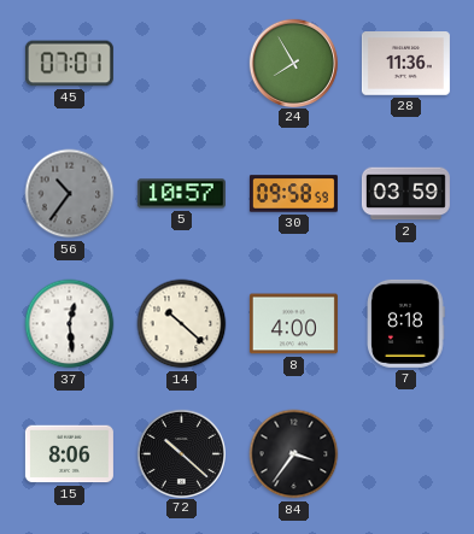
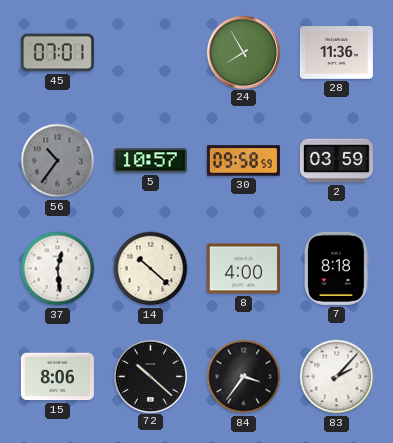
83: none -> 2:07 (337, 377)
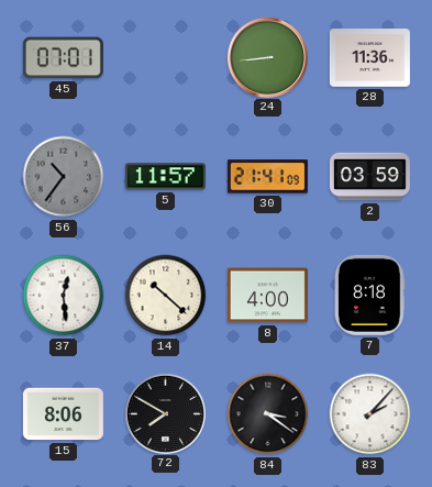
24: 7:55 -> 8:44 (267, 57)
5: 10:57 -> 11:57 (165, 177)
30: 09:58 -> 21:41 (267, 177)
72: 10:22 -> 7:50 (165, 413)
84: 3:36 -> 3:21 (268, 414)
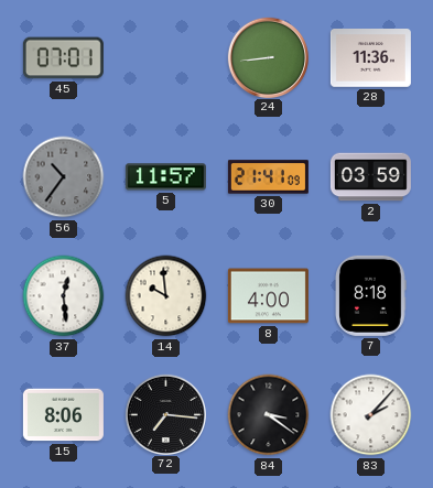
14: 10:22 -> 9:59 (166, 296)
72: 7:50 -> 7:16 (165, 414)
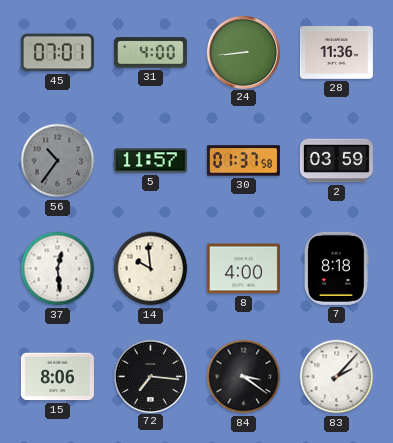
31: none -> 4:00 (150, 53)
30: 21:41 -> 01:37 (243, 161)
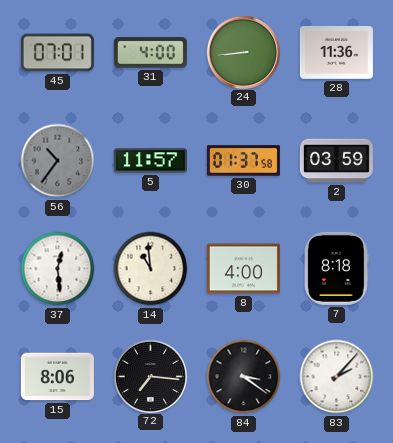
14: 9:59 -> 10:59 (151, 269)
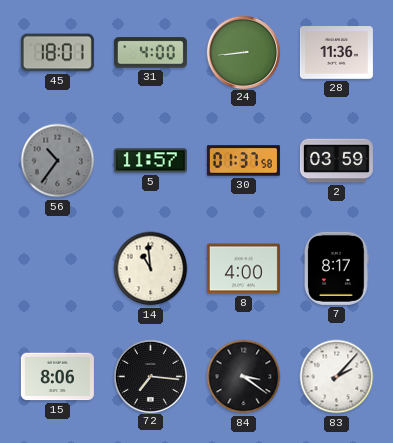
45: 07:01 -> 18:01 (57, 53)
37: 12:29 -> none (58, 269)
7: 8:18 -> 8:17 (337, 268)
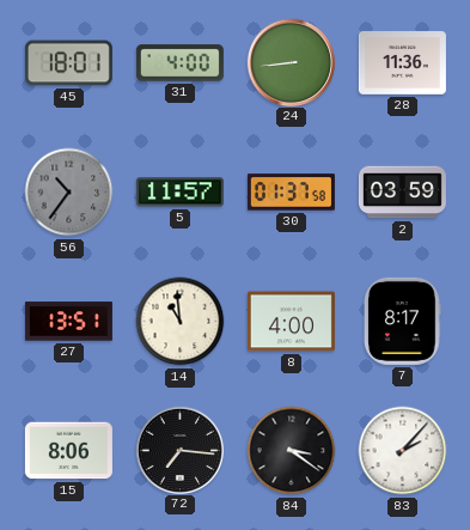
27: none -> 13:51 (68, 322)
